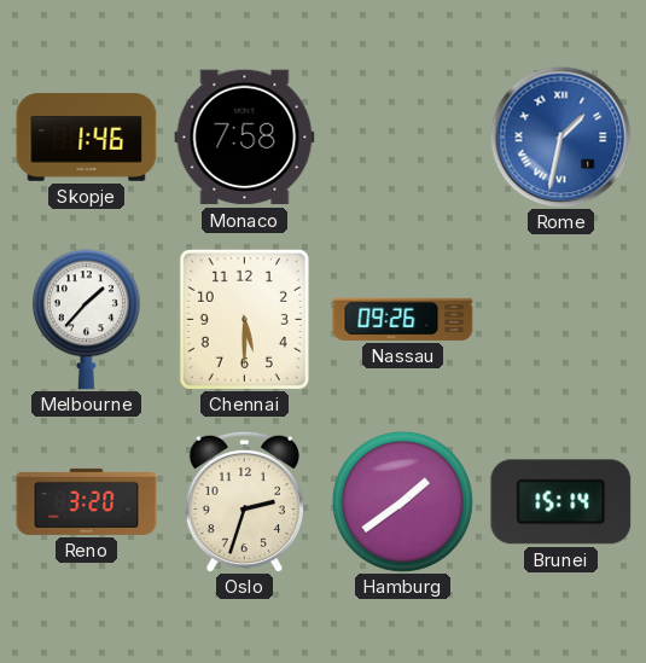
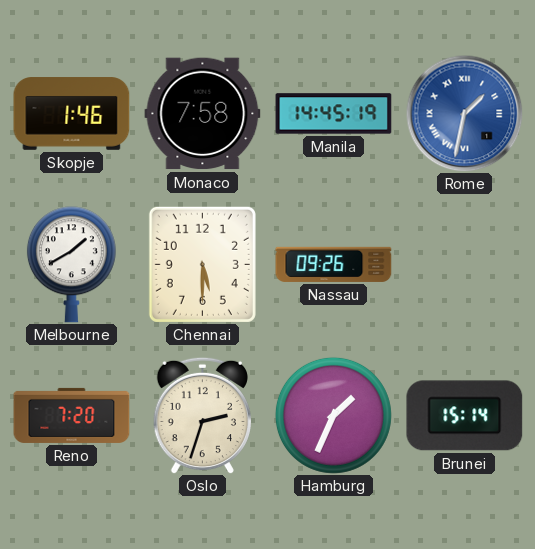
Manila: none -> 14:45 (334, 114)
Melbourne: 1:37 -> 1:40 (71, 265)
Reno: 3:20 -> 7:20 (72, 415)
Hamburg: 1:39 -> 1:34 (333, 415)
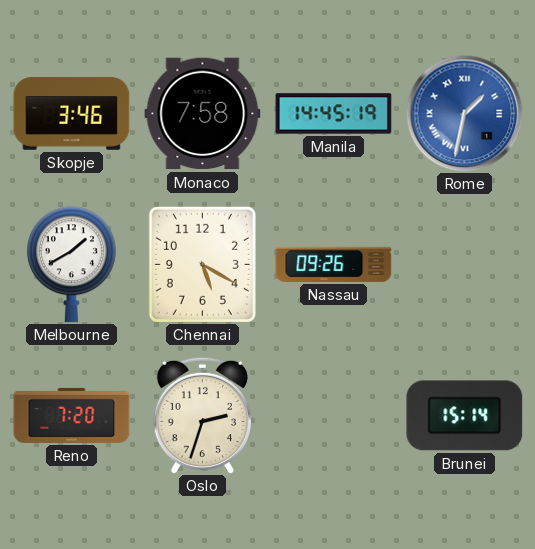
Skopje: 1:46 -> 3:46 (72, 114)
Chennai: 5:30 -> 5:20 (202, 264)
Hamburg: 1:34 -> none (333, 415)
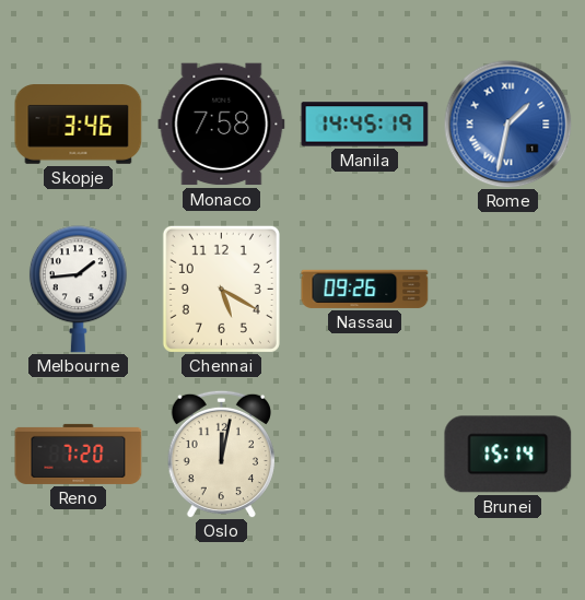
Melbourne: 1:40 -> 1:44 (78, 290)
Oslo: 2:33 -> 12:02 (221, 454)
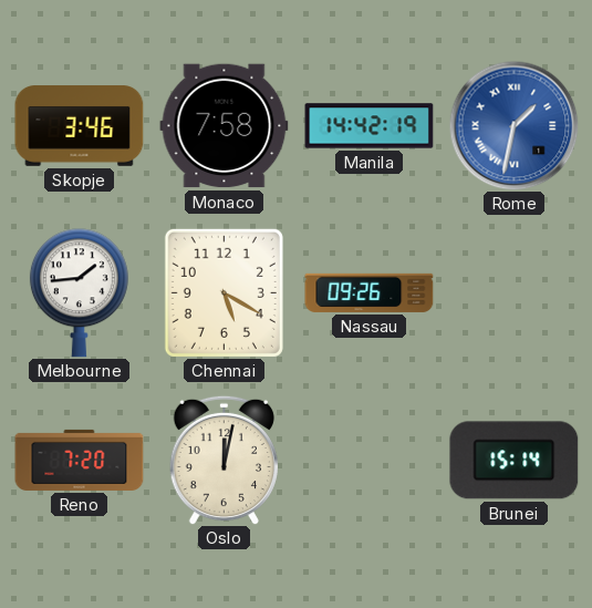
Manila: 14:45 -> 14:42 (370, 126)
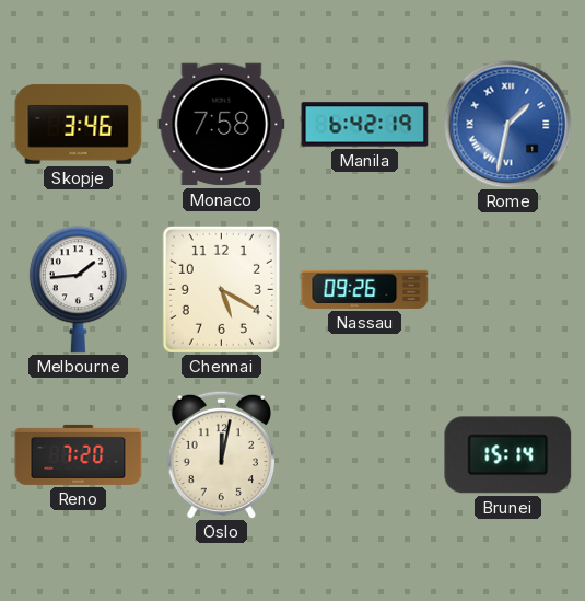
Manila: 14:42 -> 6:42 (365, 125)
